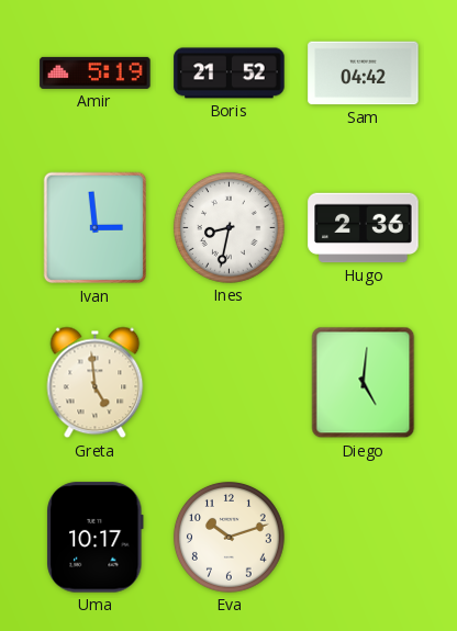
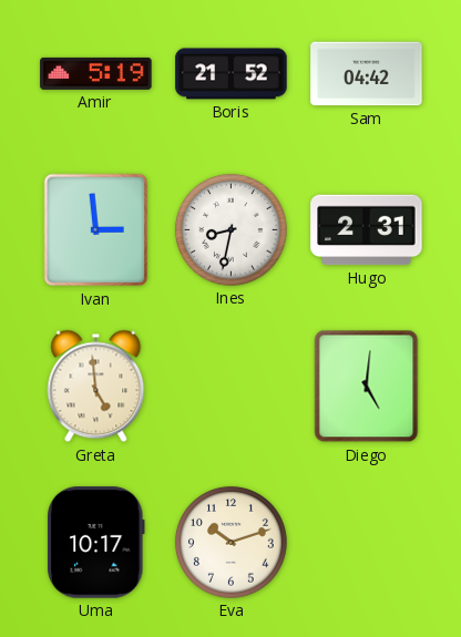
Hugo: 2:36 -> 2:31 (367, 230)
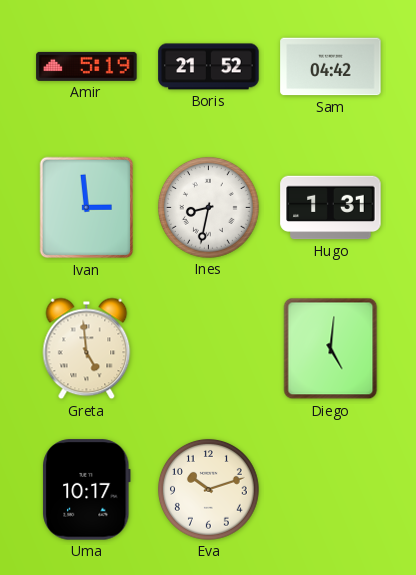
Hugo: 2:31 -> 1:31 (331, 208)
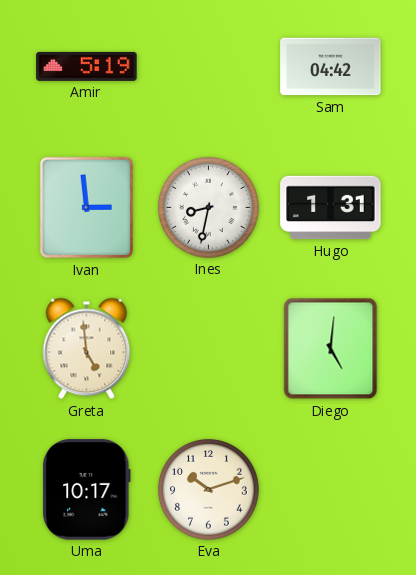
Boris: 21:52 -> none (209, 67)
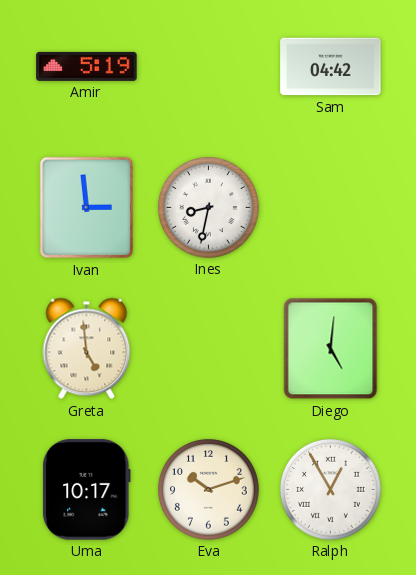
Hugo: 1:31 -> none (331, 208)
Ralph: none -> 12:55 (331, 490)
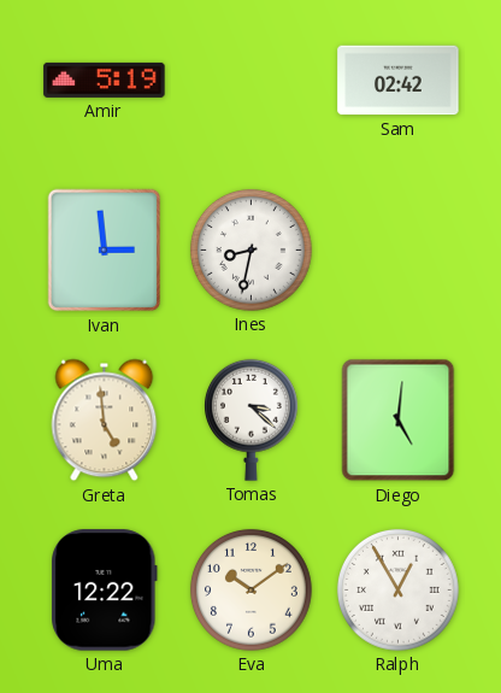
Sam: 04:42 -> 02:42 (399, 81)
Tomas: none -> 3:22 (250, 419)
Uma: 10:17 -> 12:22 (105, 591)
Eva: 10:12 -> 10:09 (252, 591)
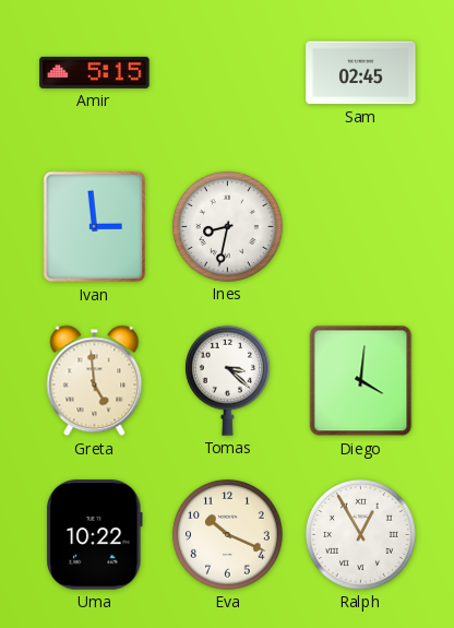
Amir: 5:19 -> 5:15 (95, 72)
Sam: 02:42 -> 02:45 (361, 73)
Diego: 5:01 -> 4:01 (361, 381)
Uma: 12:22 -> 10:22 (95, 535)
Eva: 10:09 -> 10:19 (228, 535)
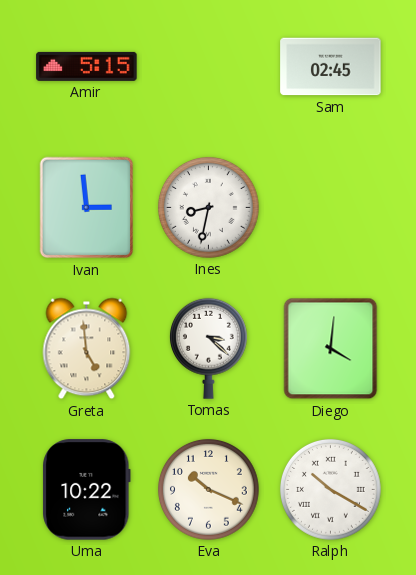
Ralph: 12:55 -> 10:20 (331, 490)
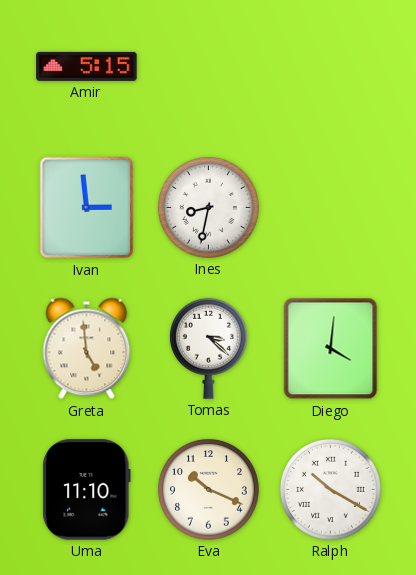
Sam: 02:45 -> none (331, 67)
Uma: 10:22 -> 11:10 (87, 490)
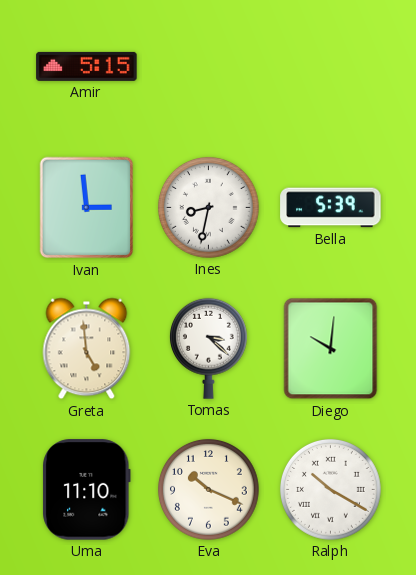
Bella: none -> 5:39 (331, 208)
Diego: 4:01 -> 10:01 (331, 349)
